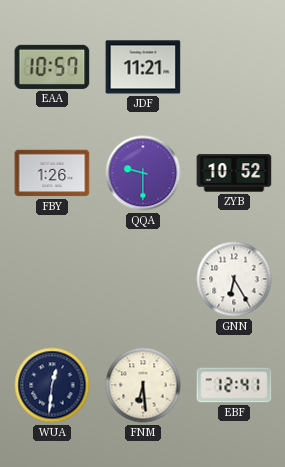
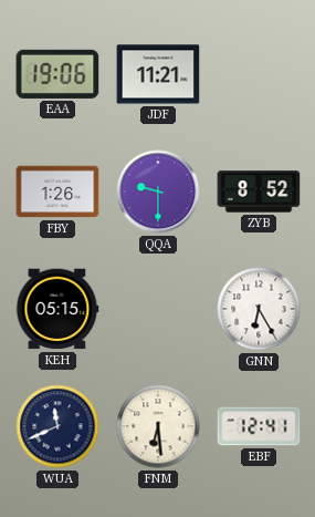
EAA: 10:57 -> 19:06 (57, 74)
ZYB: 10:52 -> 8:52 (259, 192)
KEH: none -> 05:15 (57, 309)
WUA: 12:31 -> 11:41 (57, 426)
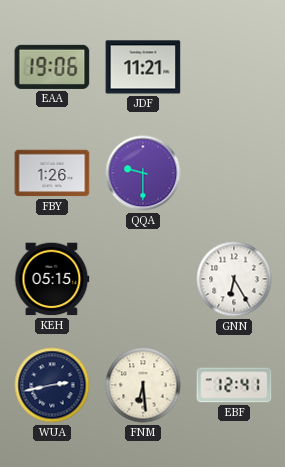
ZYB: 8:52 -> none (259, 192)
WUA: 11:41 -> 2:43 (52, 385)
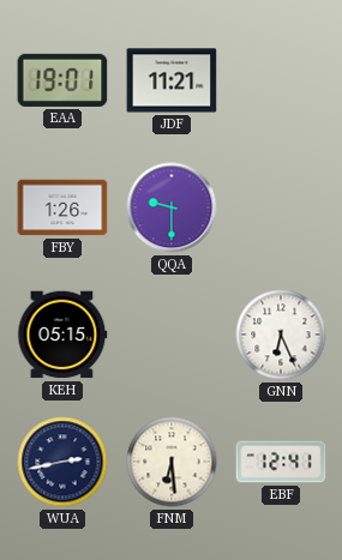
EAA: 19:06 -> 19:01 (62, 80)
GNN: 6:25 -> 6:26 (281, 335)
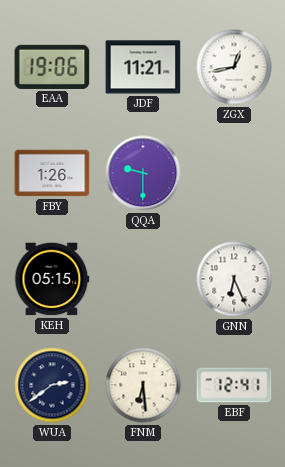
EAA: 19:01 -> 19:06 (52, 67)
ZGX: none -> 12:43 (234, 67)
WUA: 2:43 -> 2:39 (52, 385)
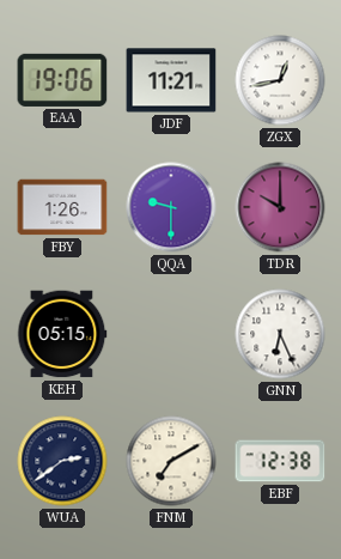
TDR: none -> 10:00 (280, 207)
FNM: 6:29 -> 7:10 (171, 461)
EBF: 12:41 -> 12:38 (280, 461)
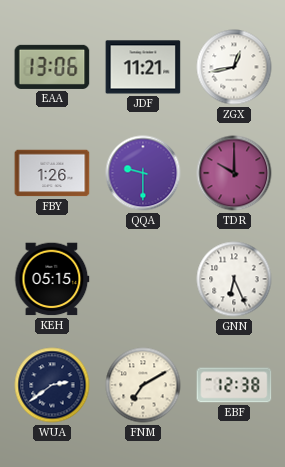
EAA: 19:06 -> 13:06 (52, 67)
